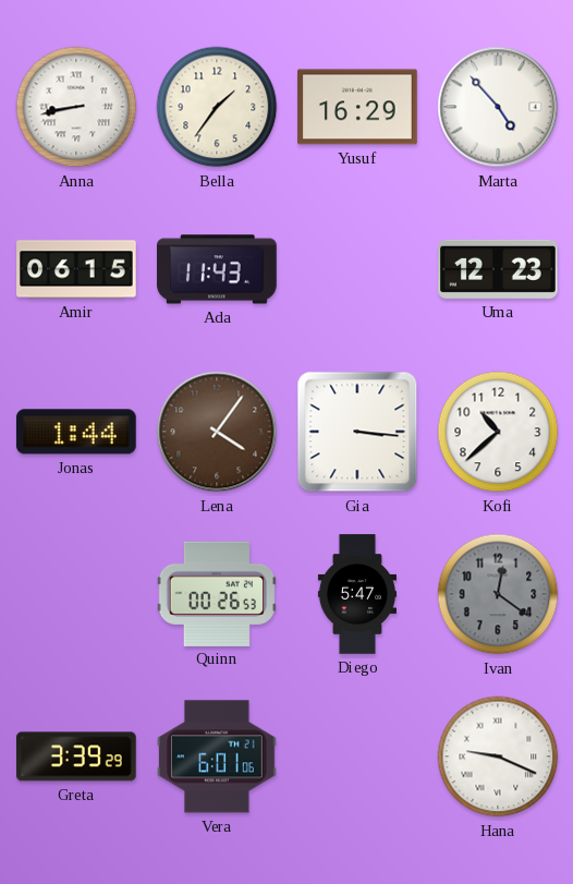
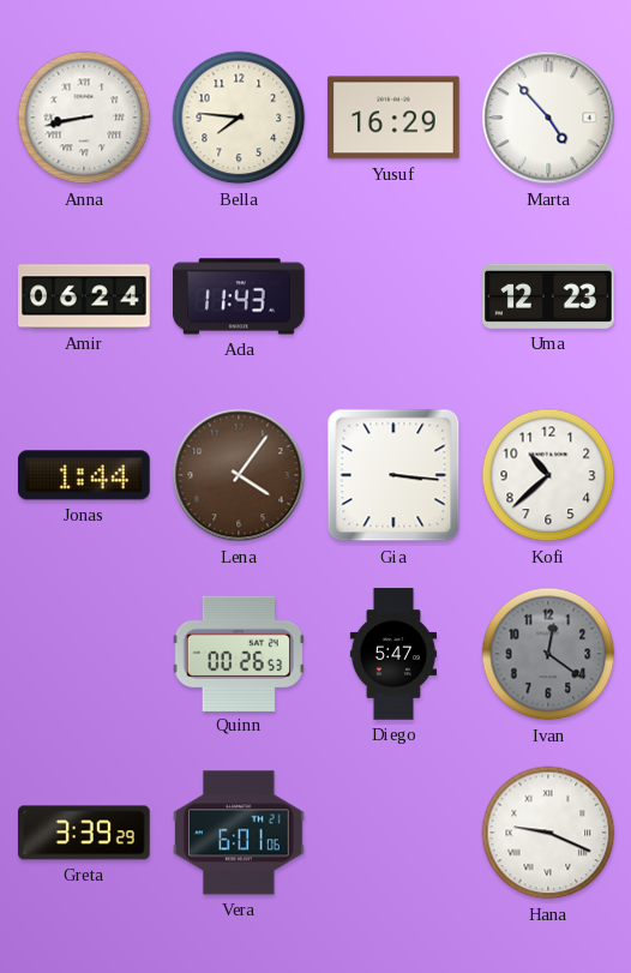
Bella: 1:36 -> 7:46 (239, 118)
Amir: 06:15 -> 06:24 (84, 296)
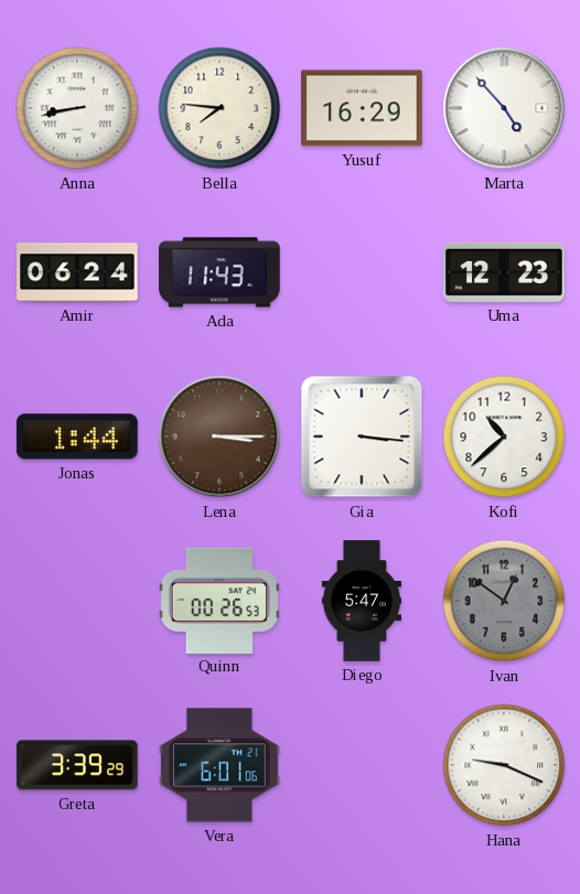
Lena: 4:06 -> 3:15 (219, 437)
Ivan: 12:21 -> 12:51 (504, 601)
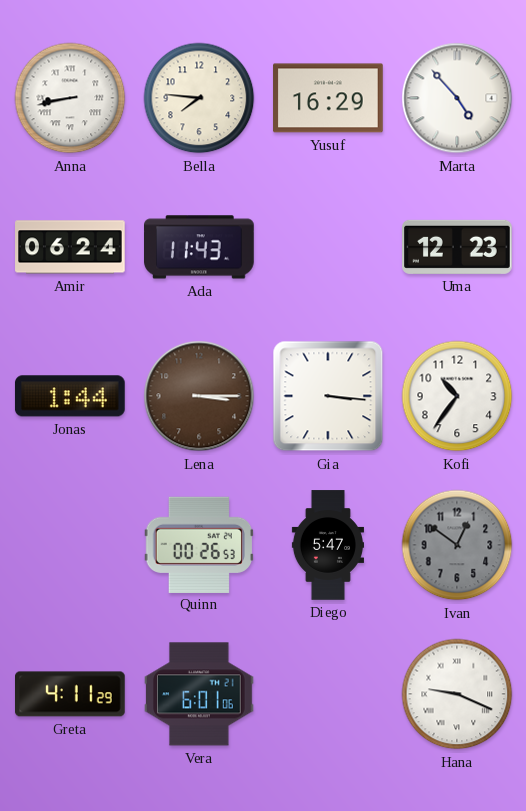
Kofi: 10:38 -> 10:36 (457, 396)
Greta: 3:39 -> 4:11 (71, 694)
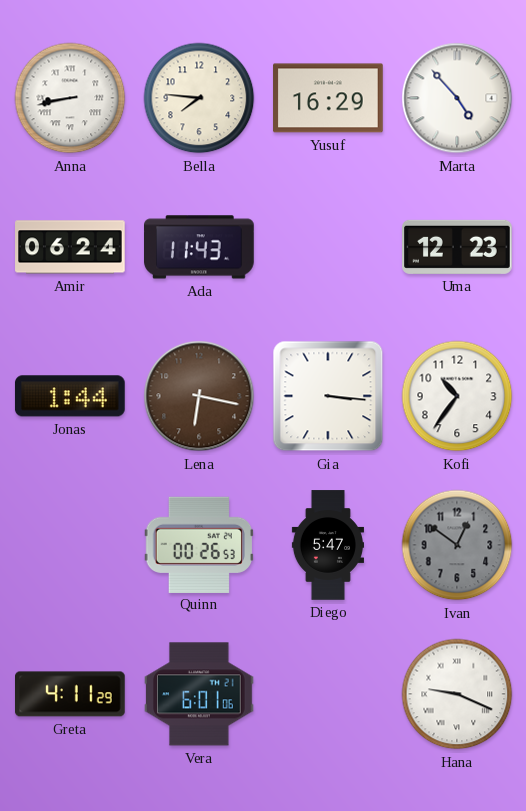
Lena: 3:15 -> 6:17 (199, 396)
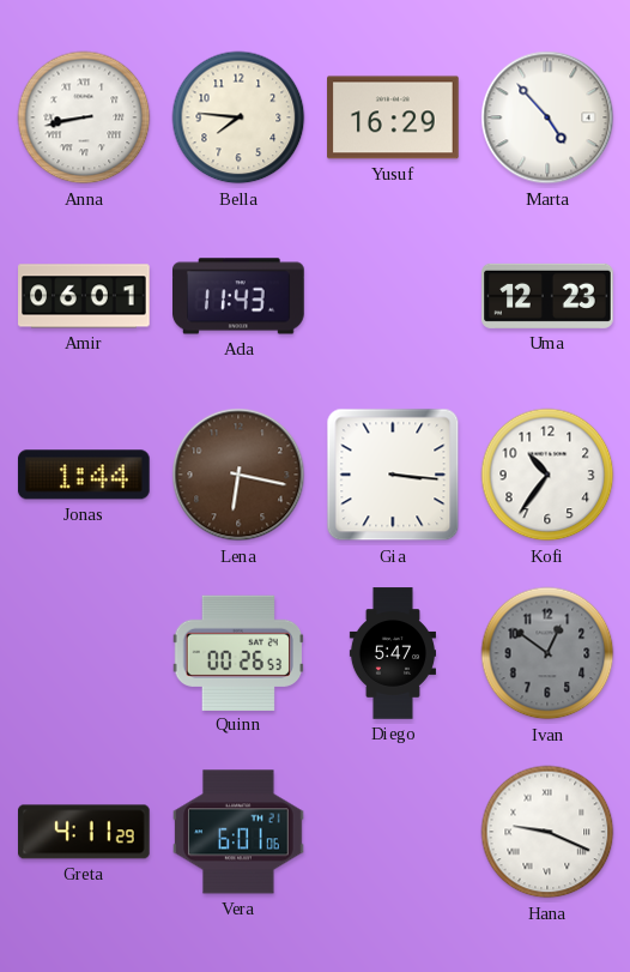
Amir: 06:24 -> 06:01 (84, 296)
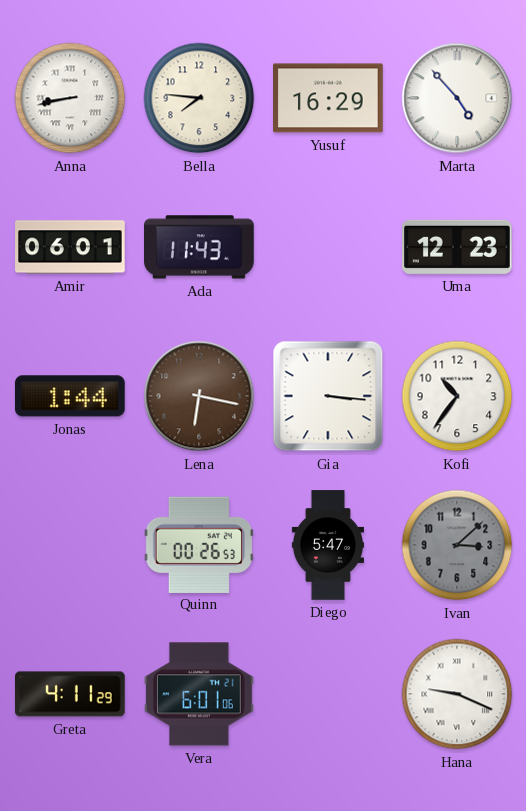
Ivan: 12:51 -> 3:08 (457, 545)
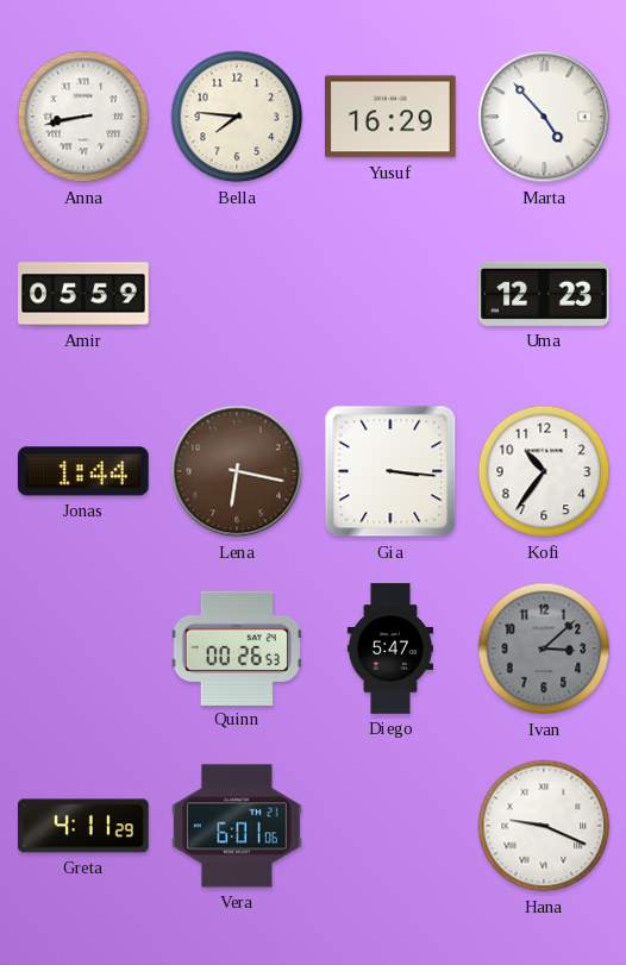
Amir: 06:01 -> 05:59 (83, 294)
Ada: 11:43 -> none (199, 247)
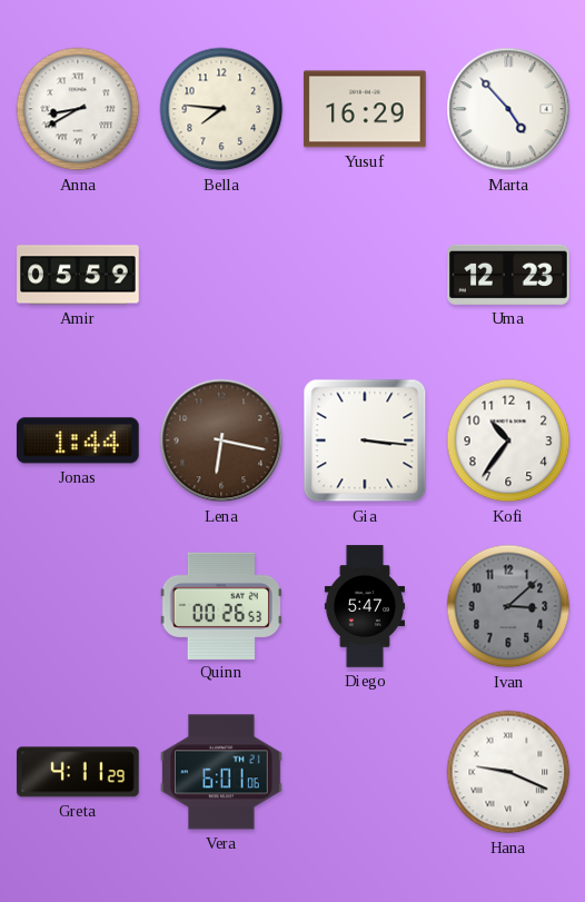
Anna: 8:43 -> 8:40 (78, 109)
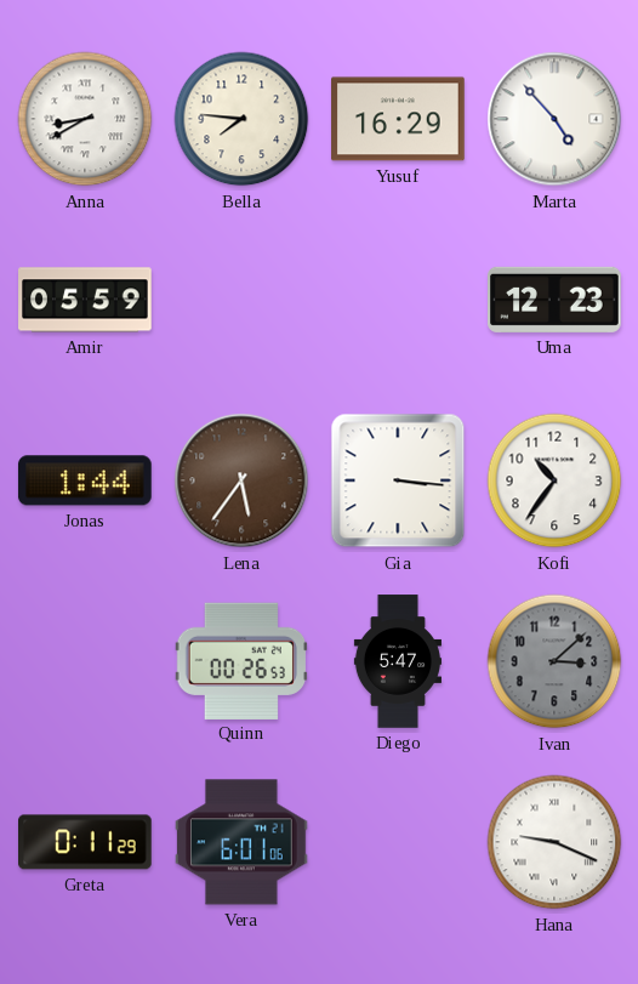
Lena: 6:17 -> 5:36 (241, 480)
Greta: 4:11 -> 0:11 (86, 842)
